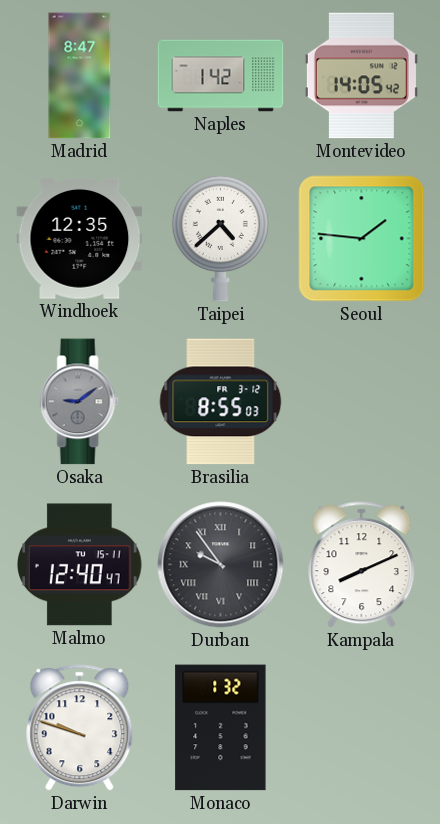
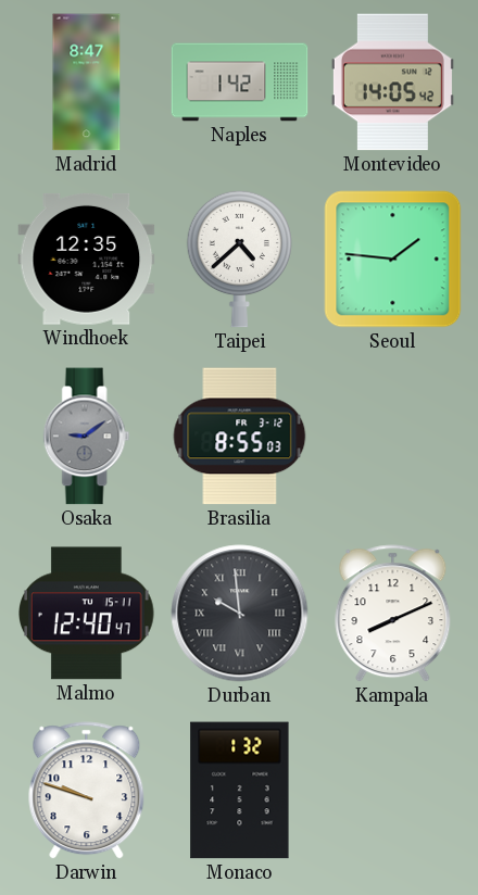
Durban: 9:54 -> 9:59 (240, 614)
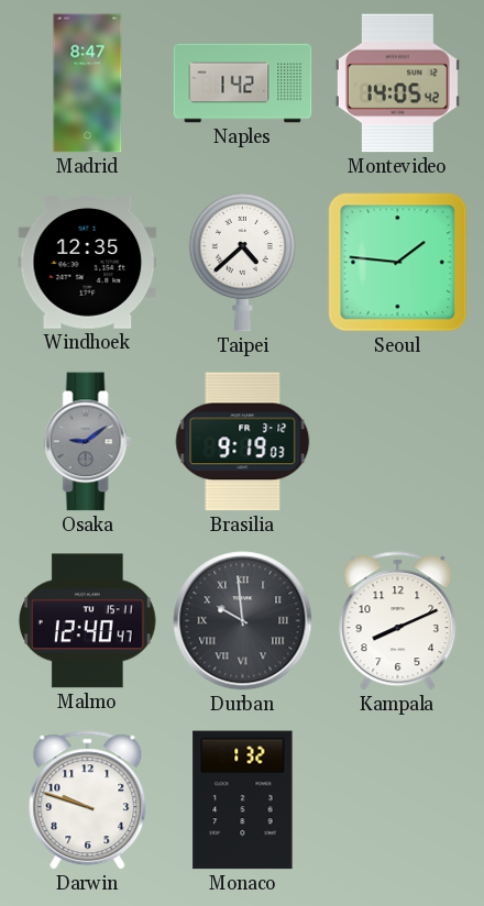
Brasilia: 8:55 -> 9:19 (243, 442)
